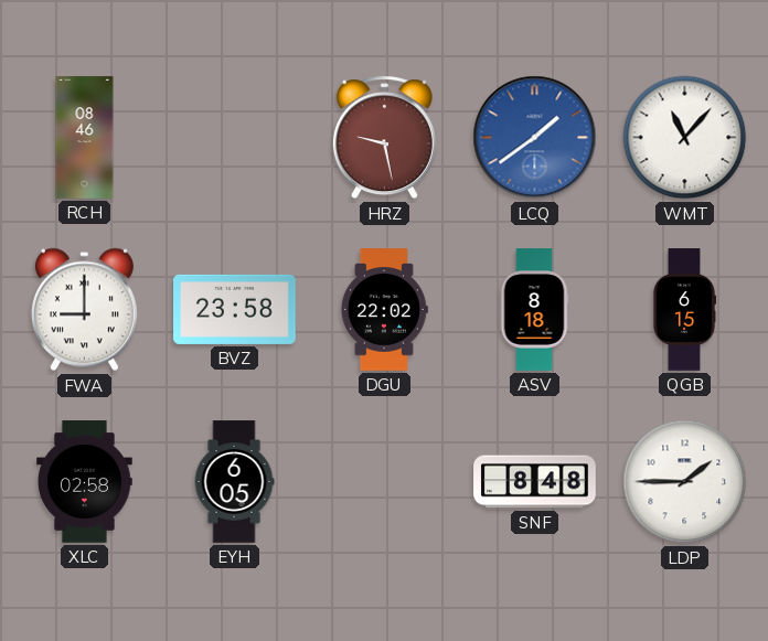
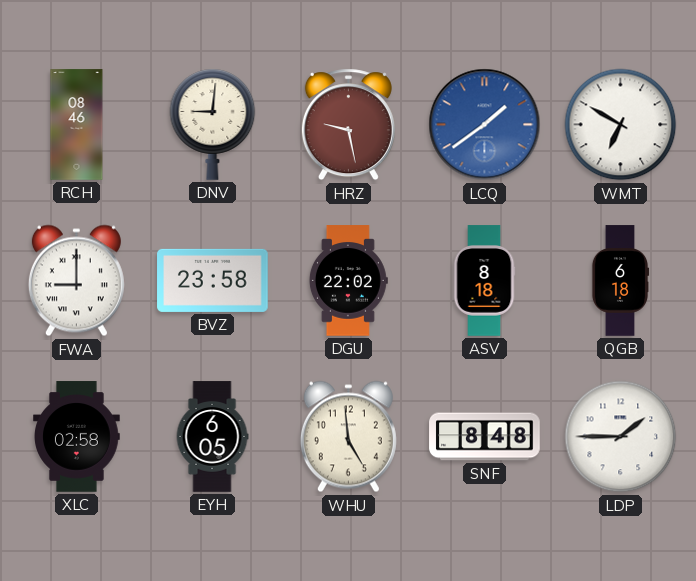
DNV: none -> 9:01 (213, 124)
WMT: 11:07 -> 6:50 (621, 125)
QGB: 6:15 -> 6:18 (620, 281)
WHU: none -> 4:59 (348, 437)
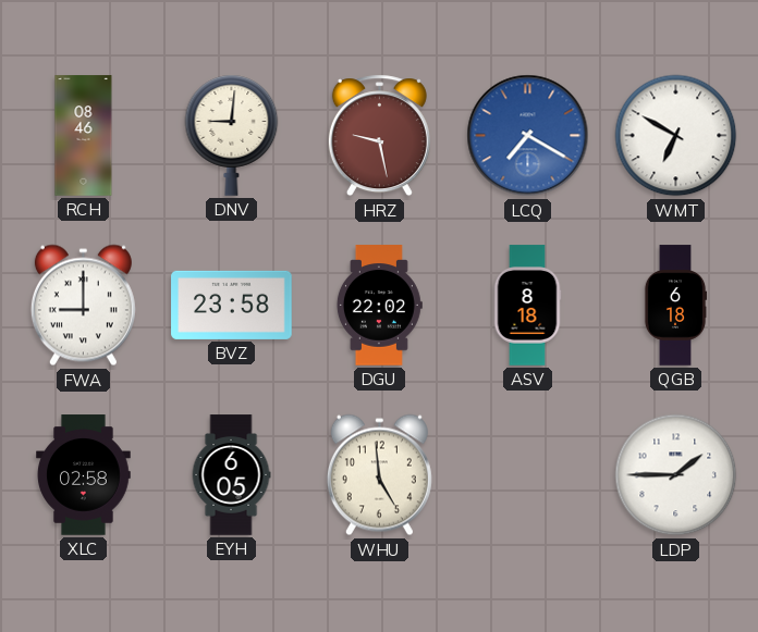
LCQ: 1:39 -> 7:20 (528, 136)
SNF: 8:48 -> none (485, 437)
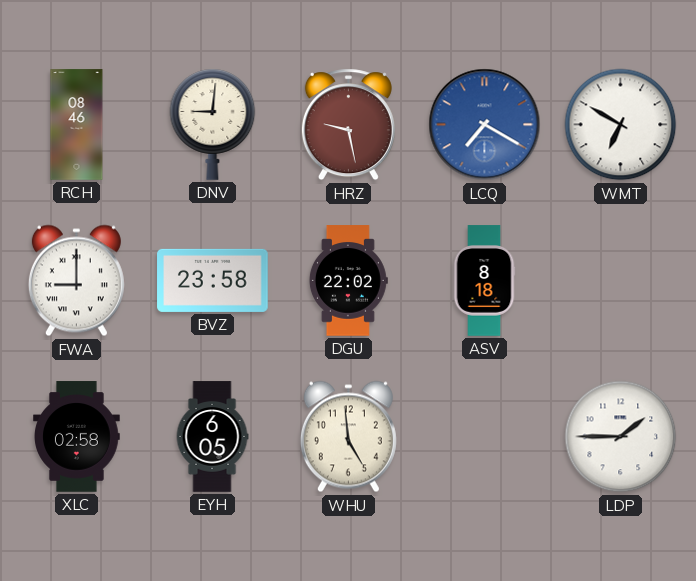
QGB: 6:18 -> none (675, 306)
